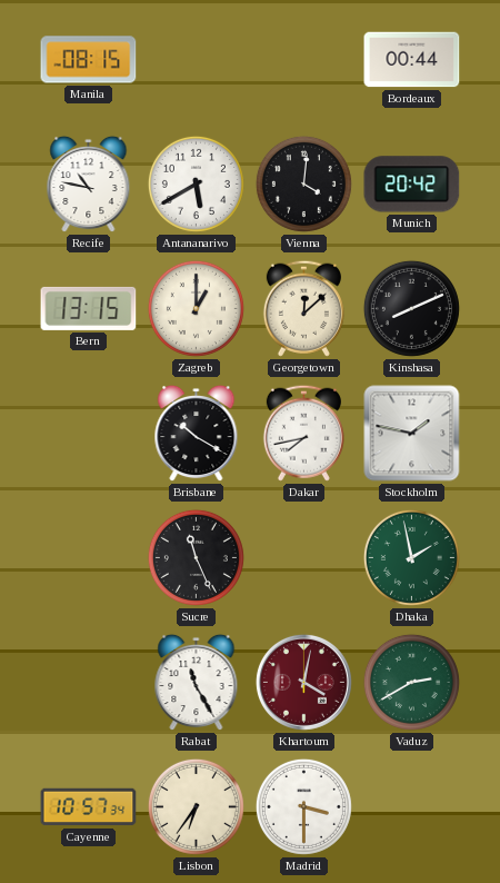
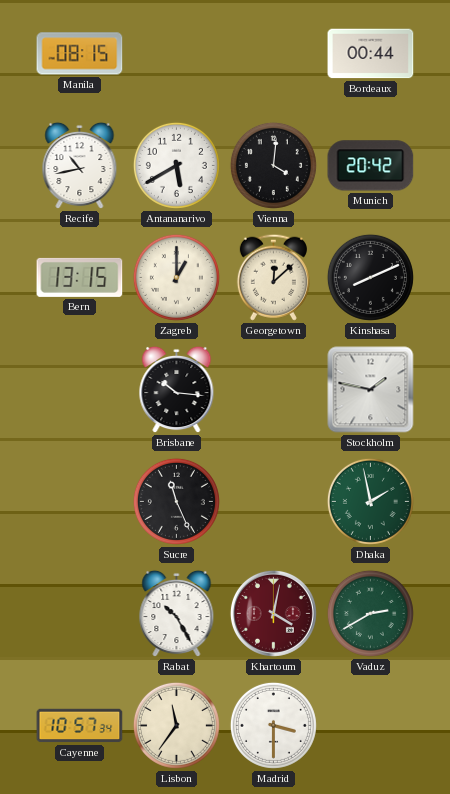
Recife: 10:47 -> 10:43 (80, 166)
Brisbane: 10:20 -> 10:16 (177, 390)
Dakar: 7:43 -> none (303, 433)
Rabat: 11:25 -> 10:25 (177, 614)
Lisbon: 6:36 -> 11:36 (176, 725)
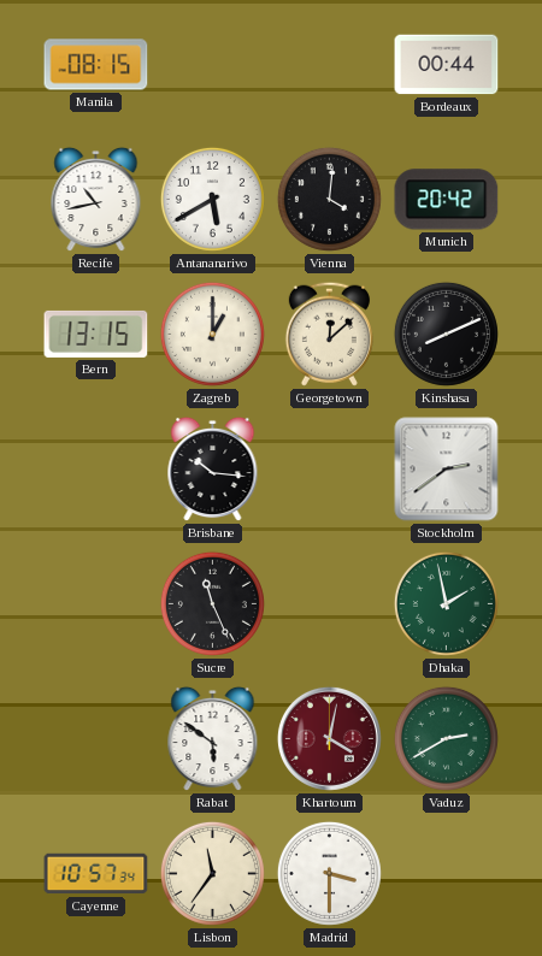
Stockholm: 1:47 -> 2:39 (447, 470)
Rabat: 10:25 -> 5:51 (213, 739)
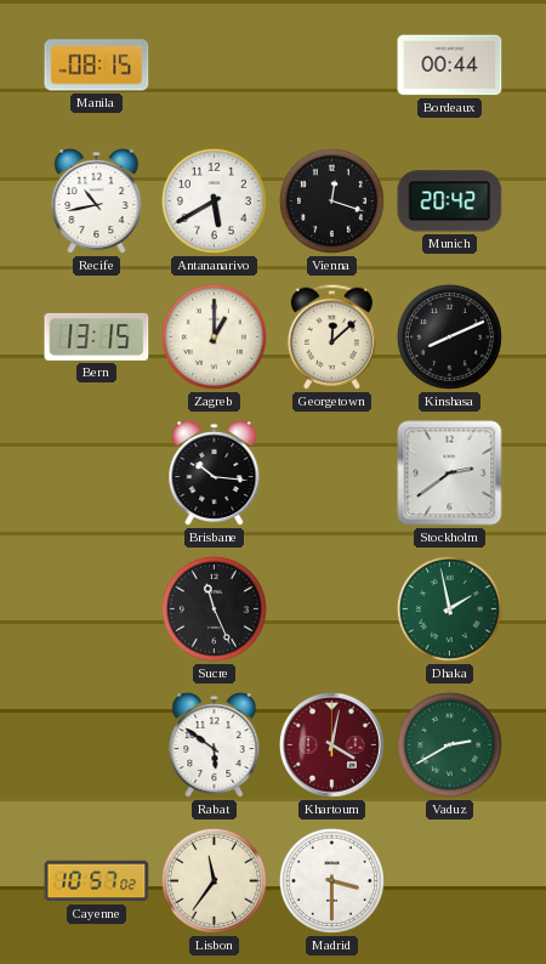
Vienna: 4:01 -> 12:18 (331, 200)
Cayenne: 10:57:34 -> 10:57:02 (97, 881)
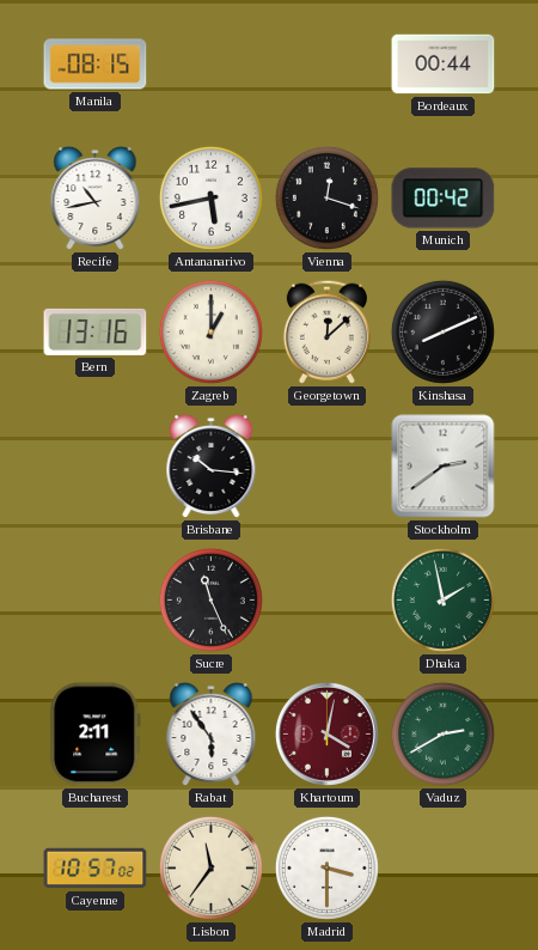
Antananarivo: 5:40 -> 5:43 (210, 197)
Munich: 20:42 -> 00:42 (444, 199)
Bern: 13:15 -> 13:16 (96, 331)
Bucharest: none -> 2:11 (96, 735)
Rabat: 5:51 -> 5:54 (212, 735)
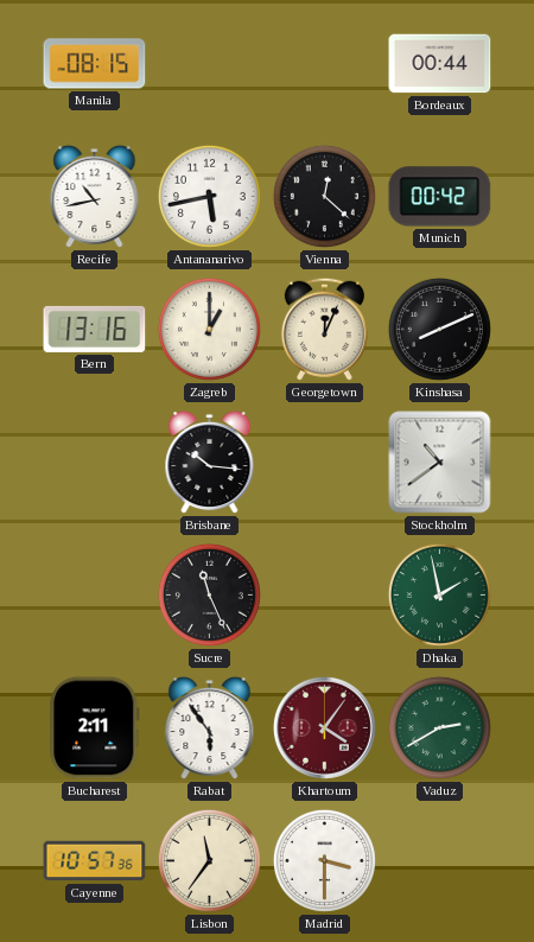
Vienna: 12:18 -> 12:22 (324, 196)
Georgetown: 12:08 -> 12:04 (324, 329)
Stockholm: 2:39 -> 10:39 (440, 463)
Khartoum: 4:02 -> 4:06 (324, 727)
Cayenne: 10:57:02 -> 10:57:36 (95, 861)
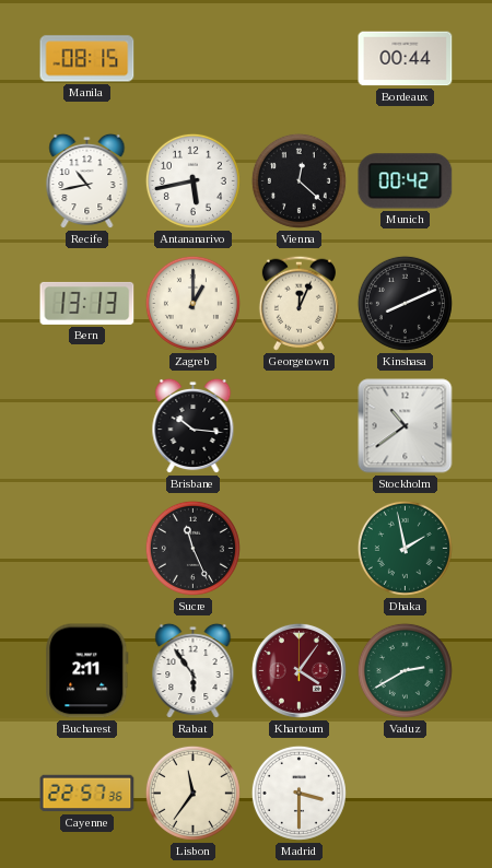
Bern: 13:16 -> 13:13 (87, 303)
Cayenne: 10:57 -> 22:57 (87, 794)
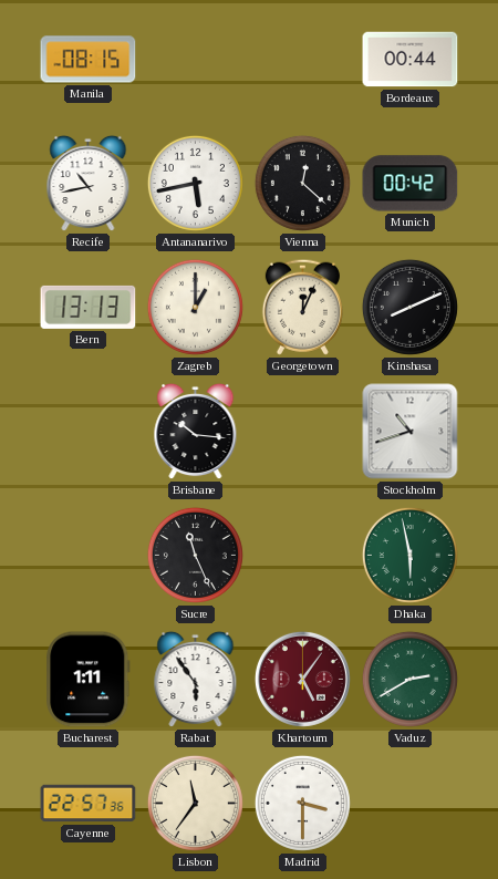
Stockholm: 10:39 -> 10:42 (411, 432)
Dhaka: 1:58 -> 5:58 (409, 555)
Bucharest: 2:11 -> 1:11 (89, 680)
Khartoum: 4:06 -> 5:06 (302, 679)
